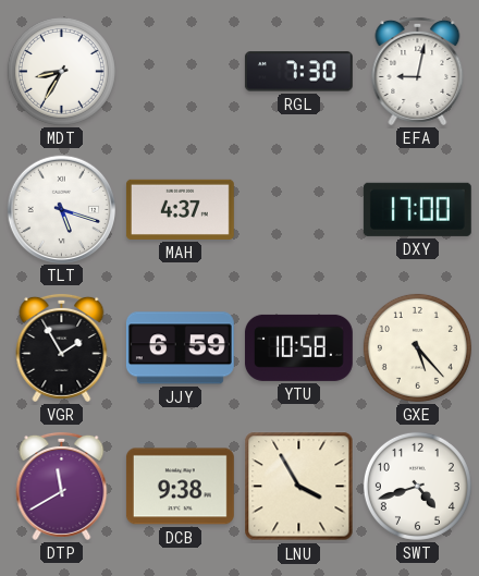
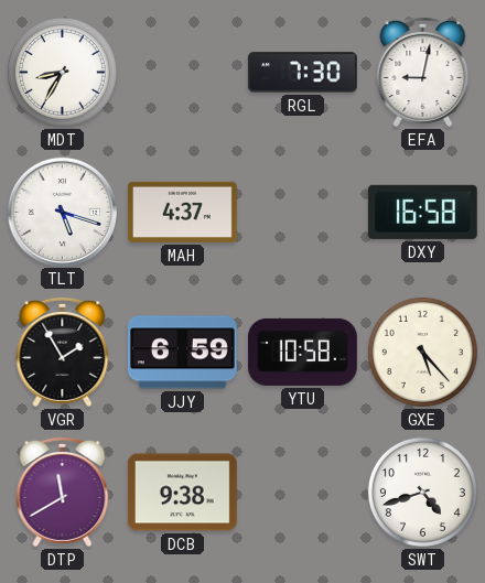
DXY: 17:00 -> 16:58 (422, 212)
LNU: 3:55 -> none (299, 487)
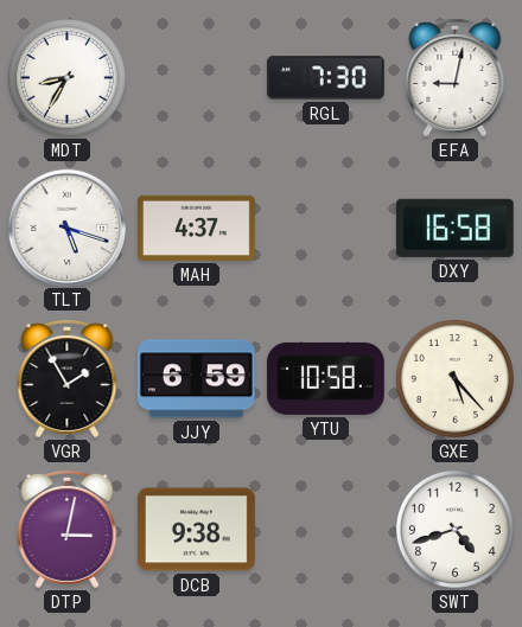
DTP: 11:40 -> 3:02 (68, 529)
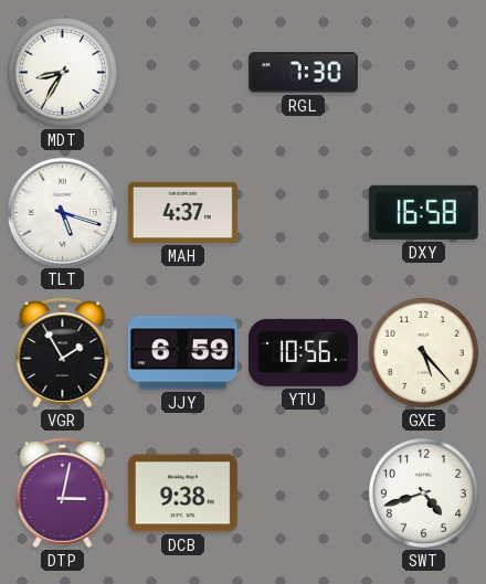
EFA: 9:02 -> none (456, 77)
YTU: 10:58 -> 10:56 (303, 352)
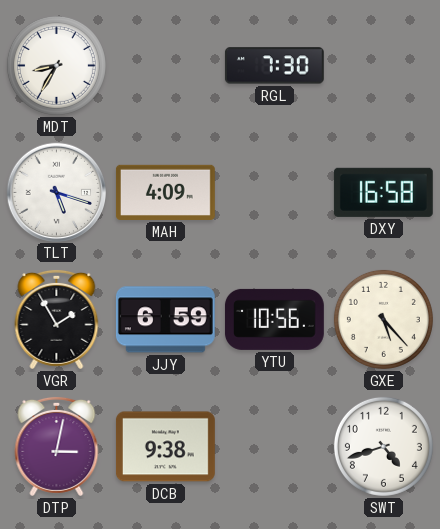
MAH: 4:37 -> 4:09 (165, 192)
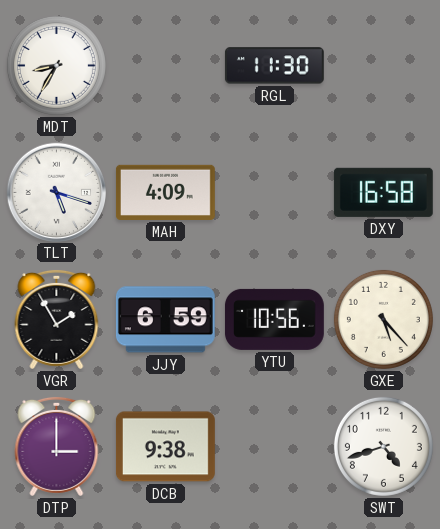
RGL: 7:30 -> 11:30 (274, 66)
DTP: 3:02 -> 3:00 (57, 446)
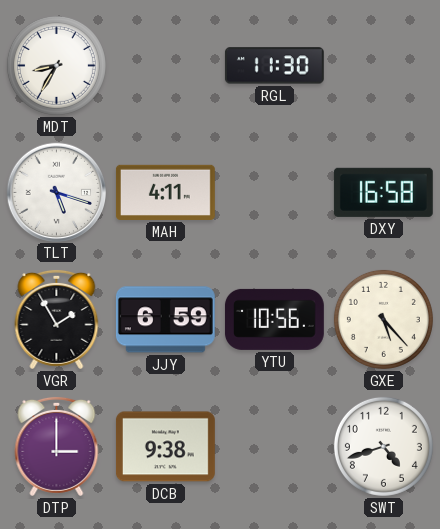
MAH: 4:09 -> 4:11 (165, 192)
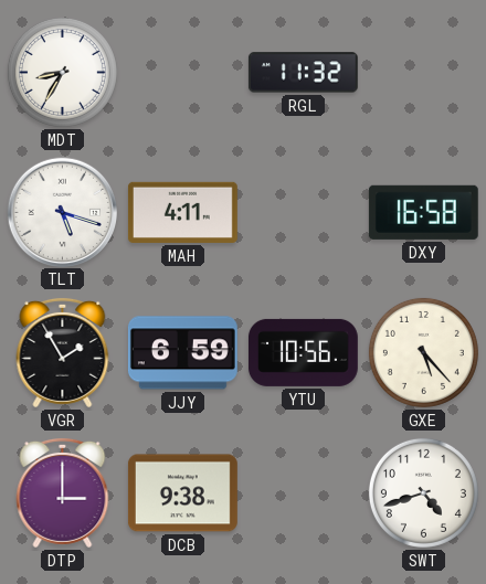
RGL: 11:30 -> 11:32 (303, 73)
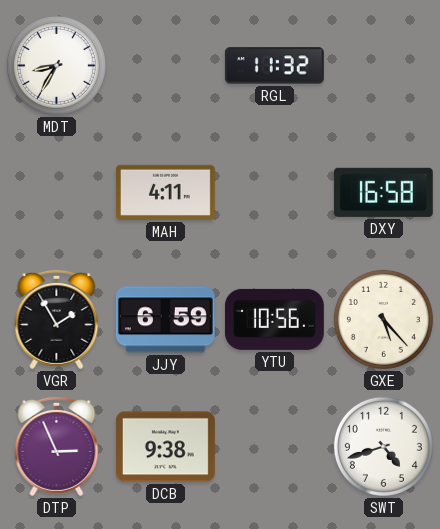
TLT: 5:18 -> none (62, 212)
DTP: 3:00 -> 2:56 (57, 446)
